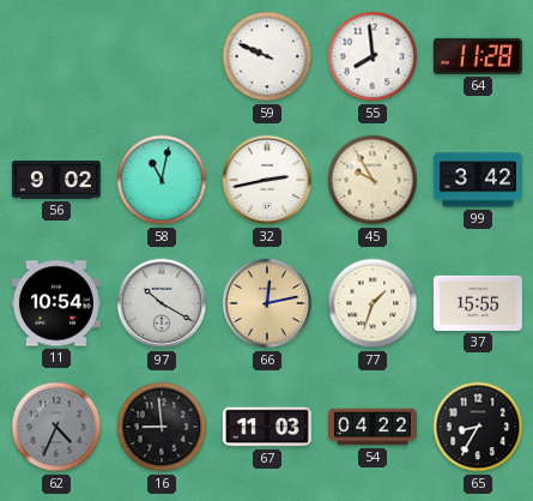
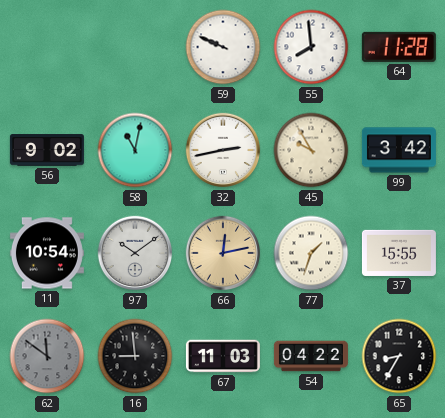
97: 10:20 -> 10:09 (135, 253)
62: 4:34 -> 11:51 (47, 356)
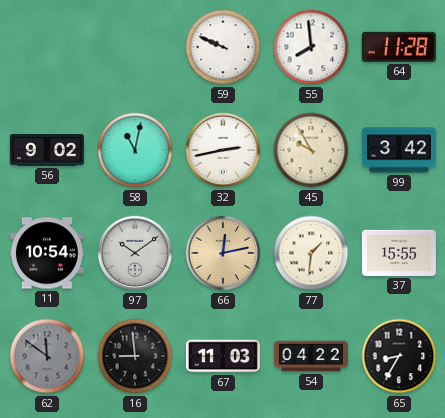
77: 1:33 -> 1:31 (311, 253)
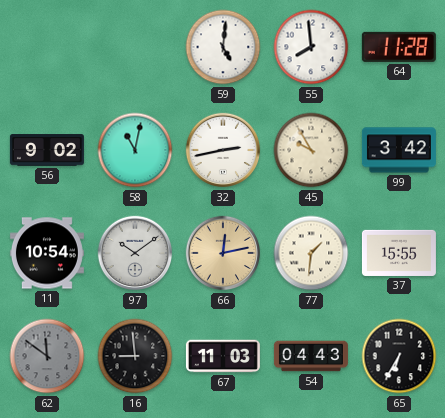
59: 9:49 -> 5:01 (223, 47)
54: 04:22 -> 04:43 (311, 356)
65: 8:35 -> 6:35 (399, 356)
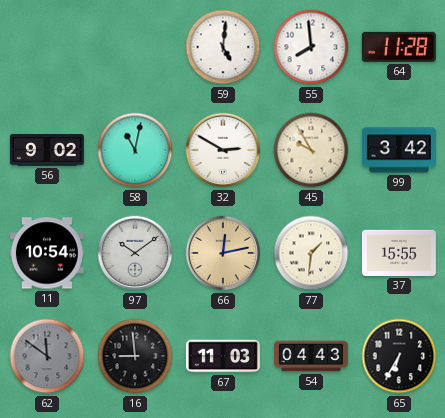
32: 2:43 -> 2:50 (223, 150)
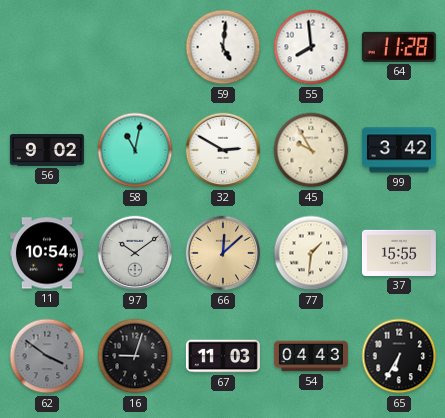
66: 12:13 -> 12:08 (223, 253)
62: 11:51 -> 3:51 (47, 356)
16: 8:59 -> 9:03 (135, 356)
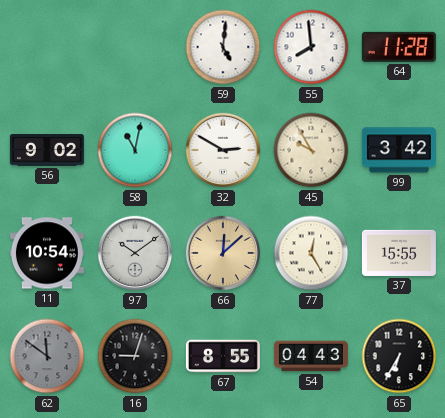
77: 1:31 -> 12:25 (311, 253)
62: 3:51 -> 11:51 (47, 356)
67: 11:03 -> 8:55 (223, 356)
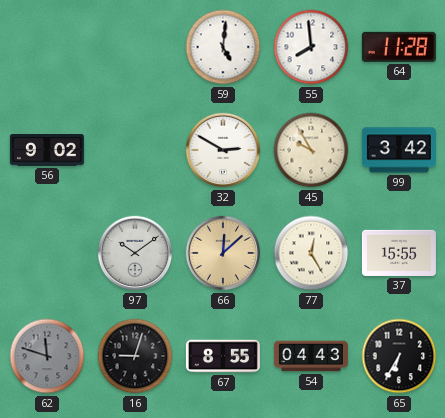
58: 11:02 -> none (135, 150)
11: 10:54 -> none (47, 253)
62: 11:51 -> 11:48 (47, 356)
